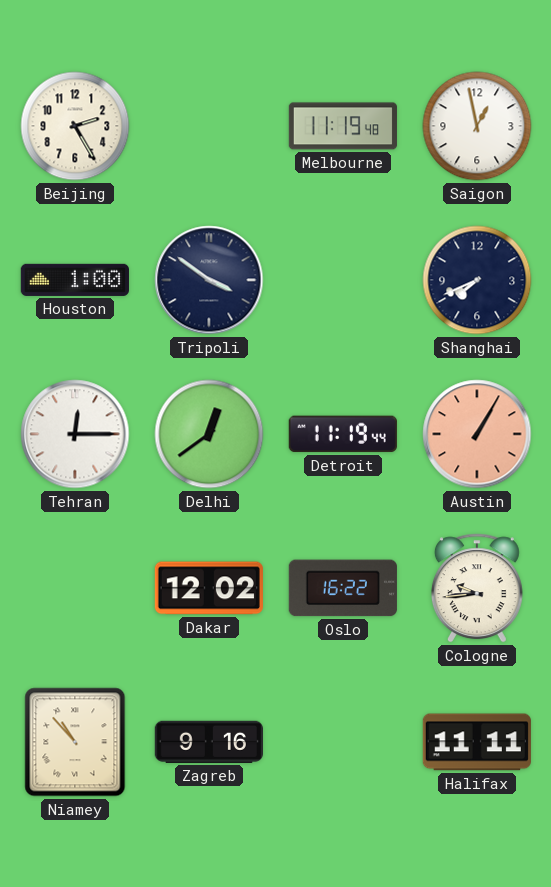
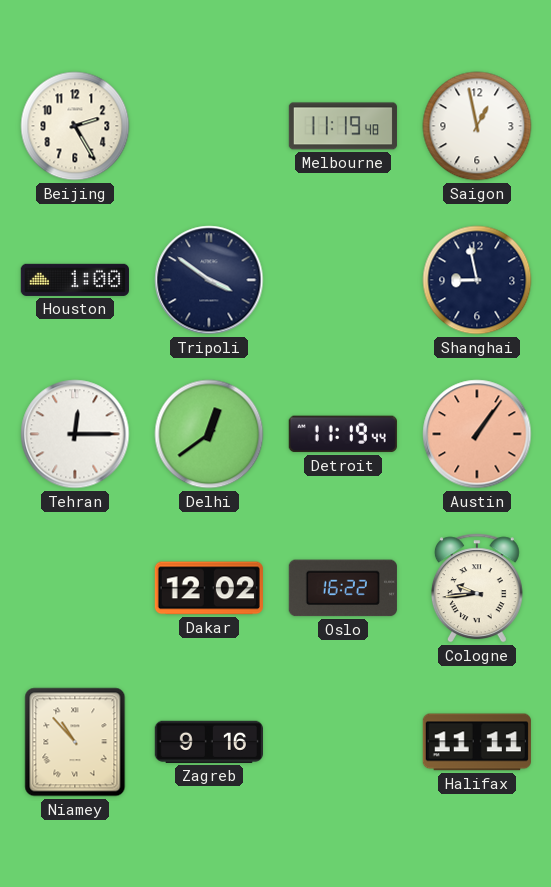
Shanghai: 7:41 -> 8:58 (477, 280)
Austin: 1:05 -> 1:06 (477, 434)
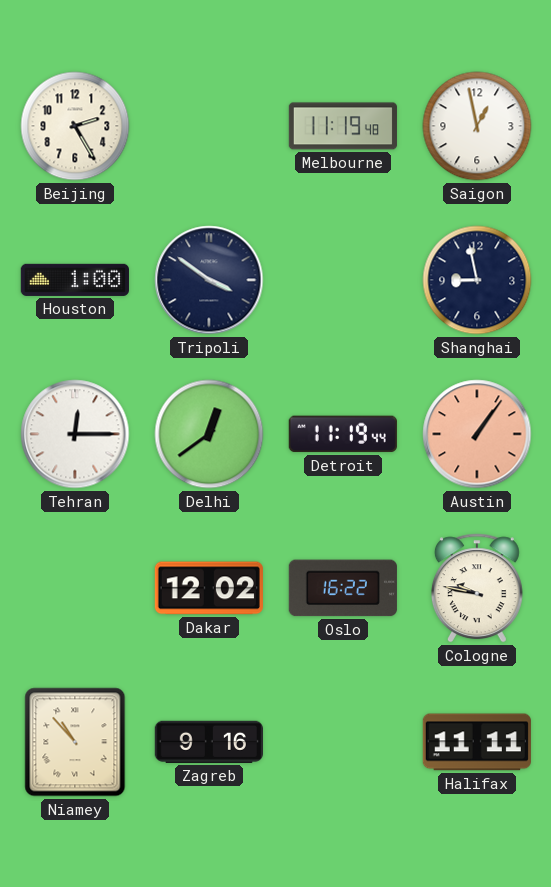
Cologne: 9:44 -> 9:47 (477, 588)
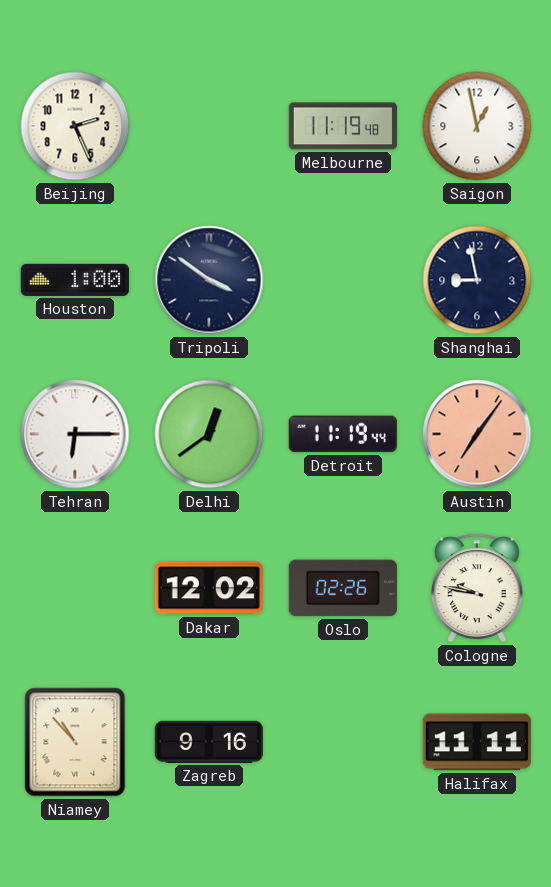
Beijing: 2:25 -> 2:26 (75, 126)
Tehran: 12:15 -> 6:15 (75, 434)
Austin: 1:06 -> 7:06 (477, 434)
Oslo: 16:22 -> 02:26 (343, 588)
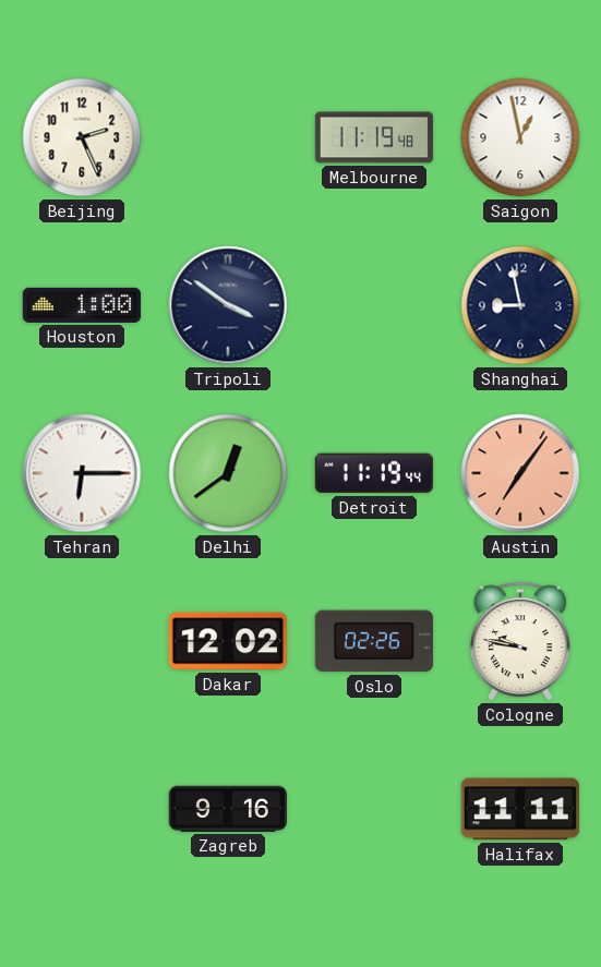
Niamey: 10:53 -> none (75, 742)
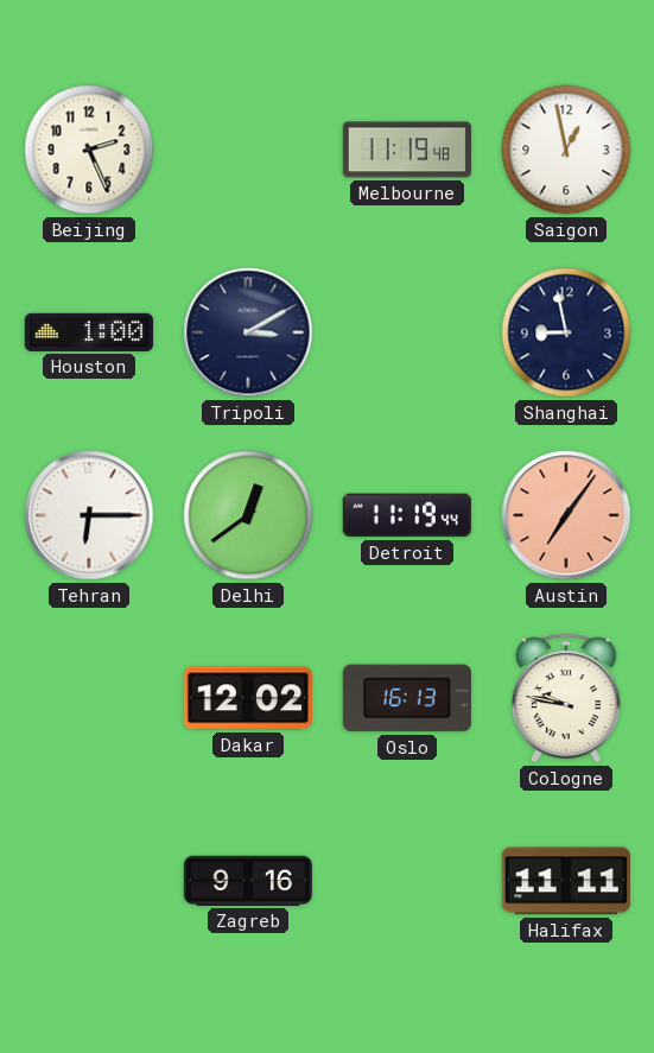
Tripoli: 3:51 -> 3:10 (248, 332)
Oslo: 02:26 -> 16:13 (407, 698)
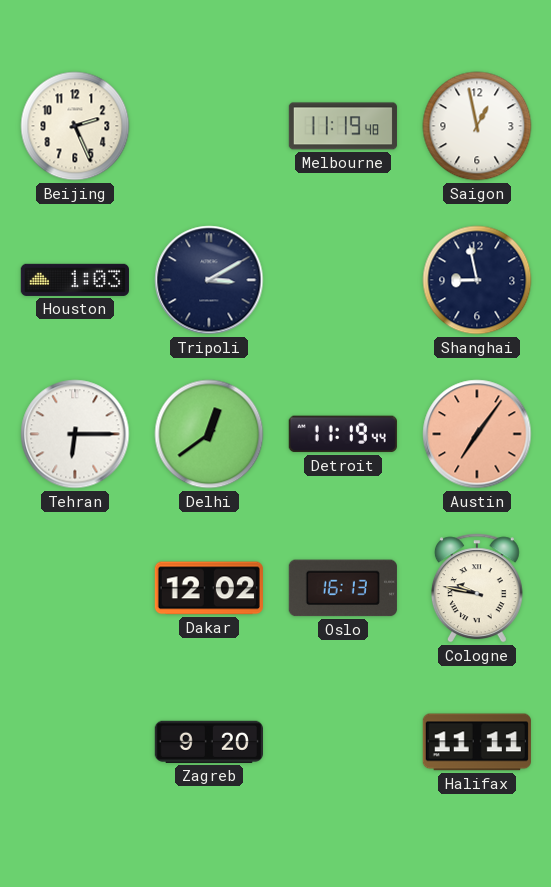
Houston: 1:00 -> 1:03 (75, 280)
Zagreb: 9:16 -> 9:20 (209, 742)
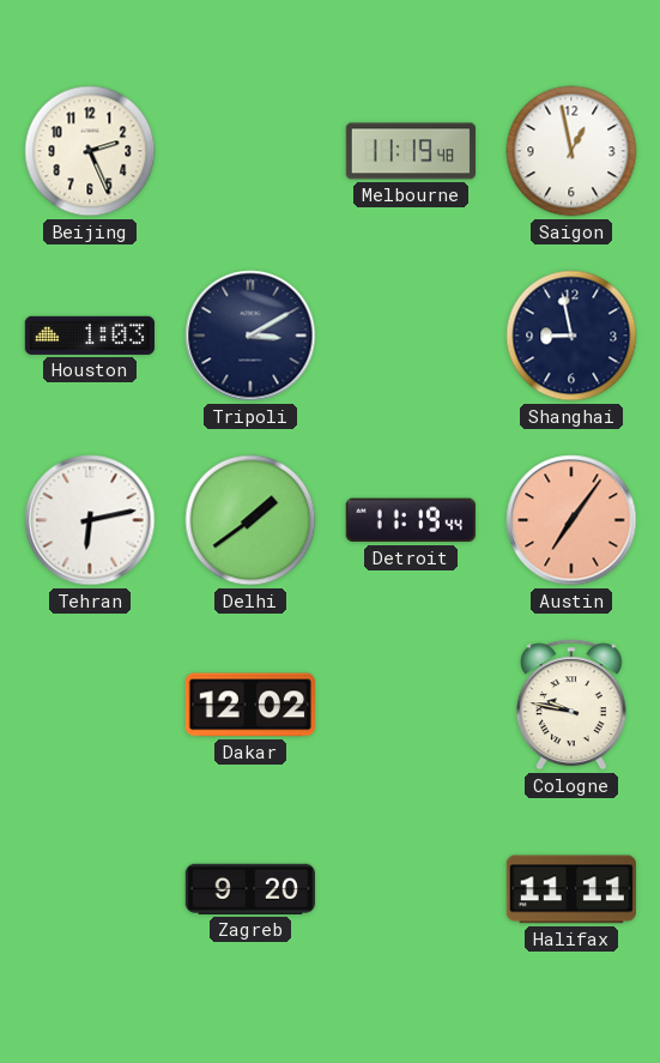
Tehran: 6:15 -> 6:13 (90, 520)
Delhi: 12:39 -> 1:39 (250, 520)
Oslo: 16:13 -> none (343, 588)
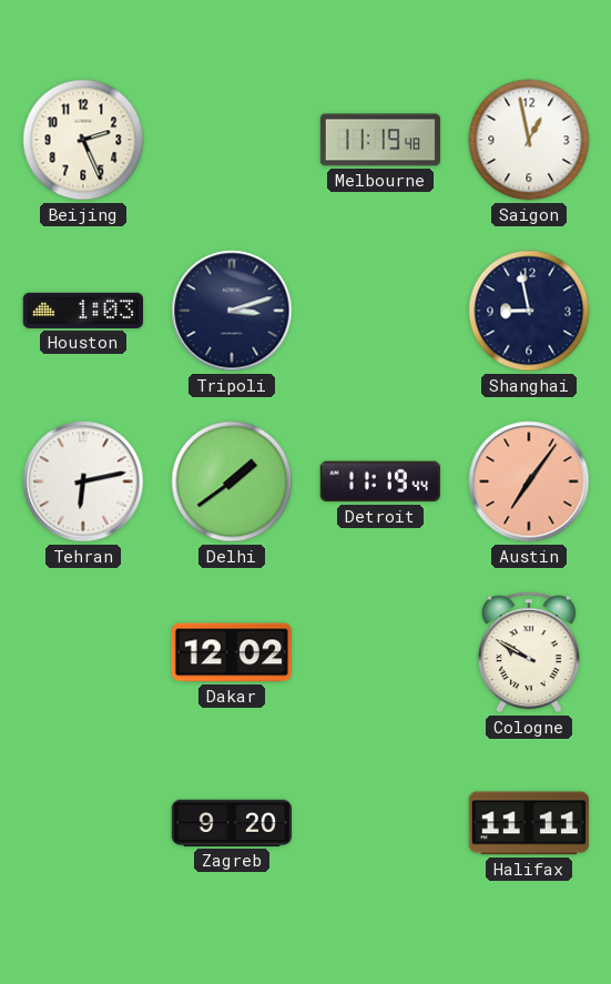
Tripoli: 3:10 -> 3:12 (232, 311)
Cologne: 9:47 -> 9:50 (529, 652)
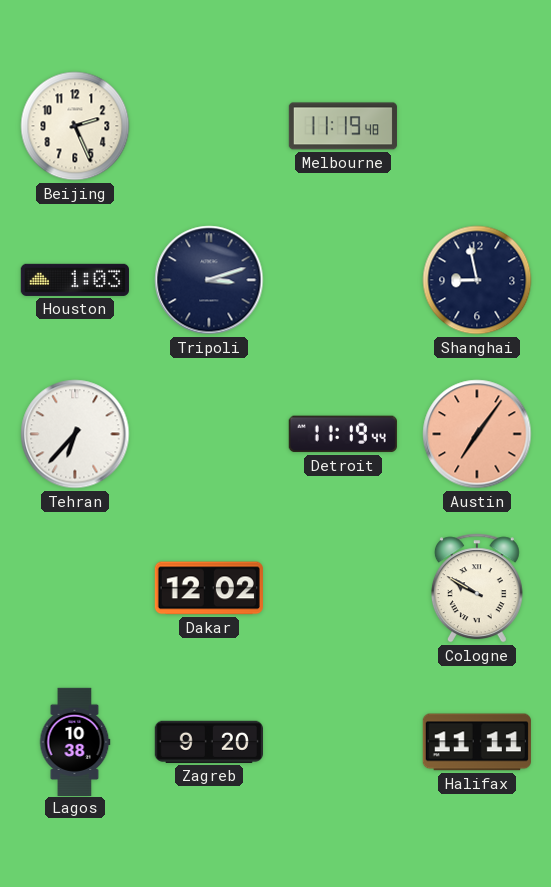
Saigon: 12:58 -> none (529, 140)
Tehran: 6:13 -> 6:37 (75, 434)
Delhi: 1:39 -> none (232, 481)
Lagos: none -> 10:38 (75, 741)
